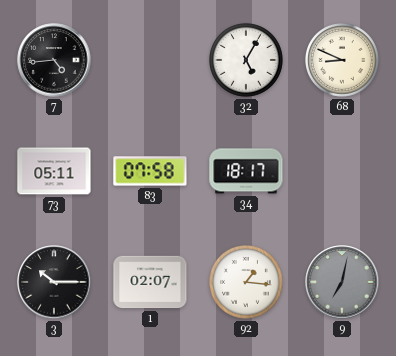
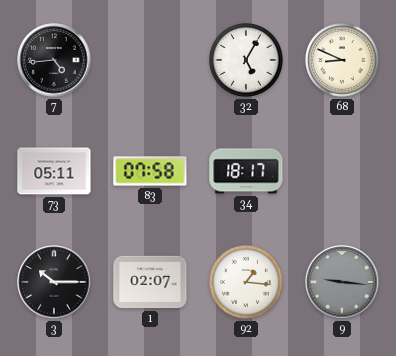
9: 7:02 -> 9:16 (342, 282)
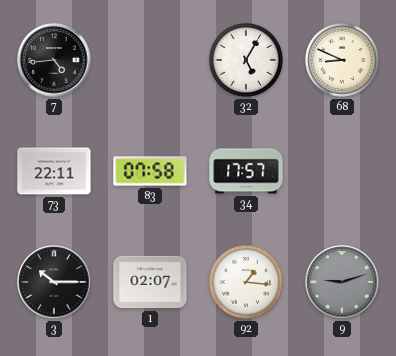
73: 05:11 -> 22:11 (54, 171)
34: 18:17 -> 17:57 (246, 171)
9: 9:16 -> 9:12 (342, 282)
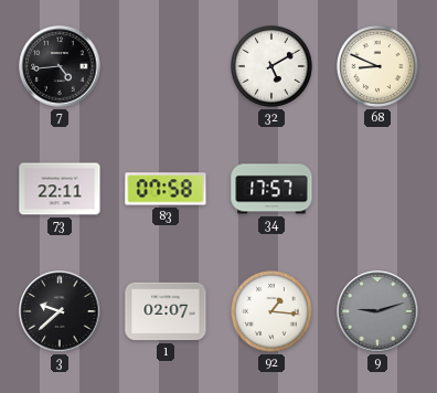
32: 5:05 -> 5:10 (273, 67)
3: 10:15 -> 9:38 (60, 311)
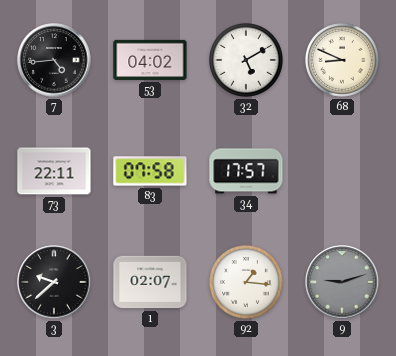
53: none -> 04:02 (150, 60)
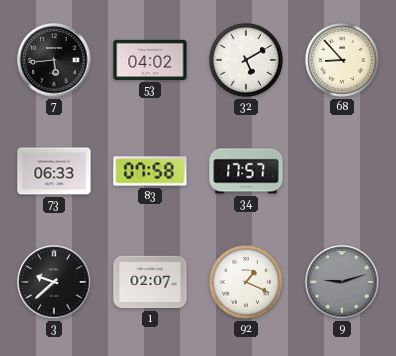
7: 4:44 -> 5:44 (54, 60)
68: 8:49 -> 8:53 (343, 61)
73: 22:11 -> 06:33 (54, 171)
92: 1:16 -> 1:19 (247, 283)
